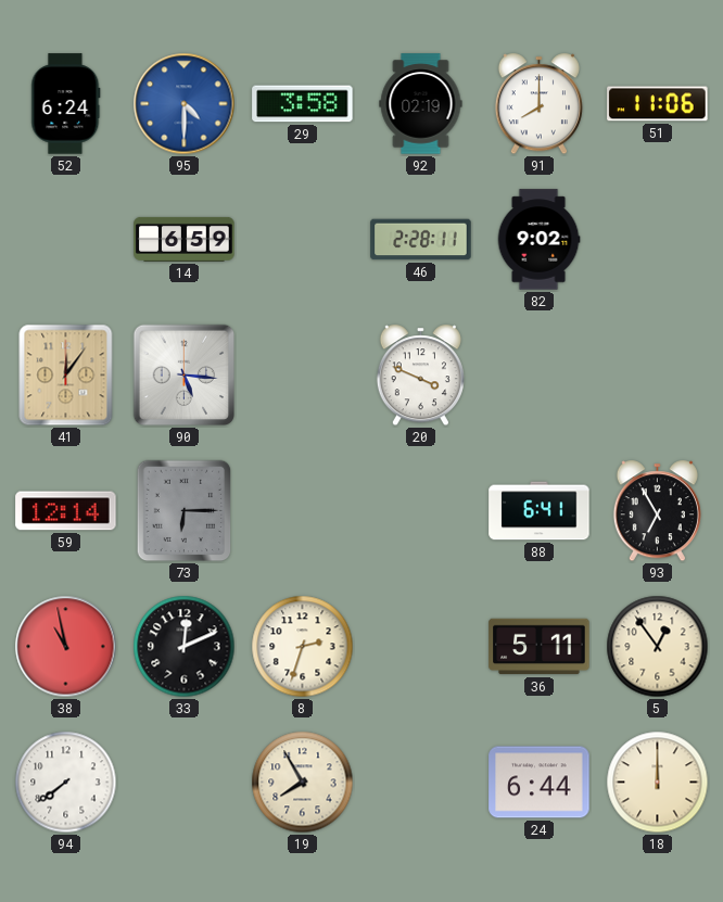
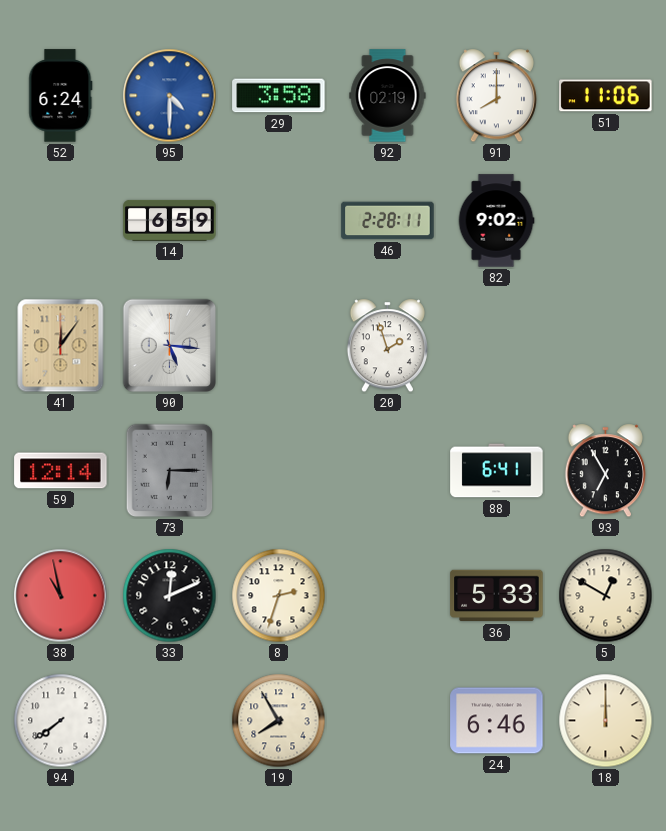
20: 3:49 -> 1:57 (387, 346)
36: 5:11 -> 5:33 (497, 596)
5: 12:54 -> 12:50 (606, 596)
24: 6:44 -> 6:46 (497, 721)
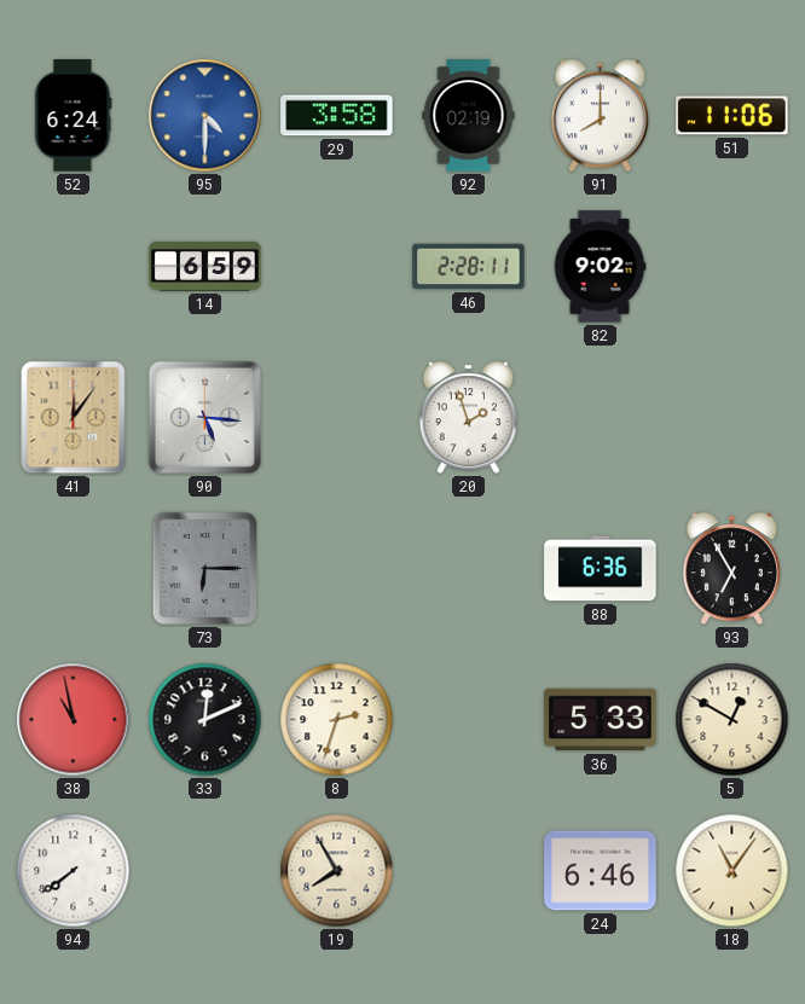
59: 12:14 -> none (61, 471)
88: 6:41 -> 6:36 (601, 569)
18: 12:00 -> 11:06 (732, 871)
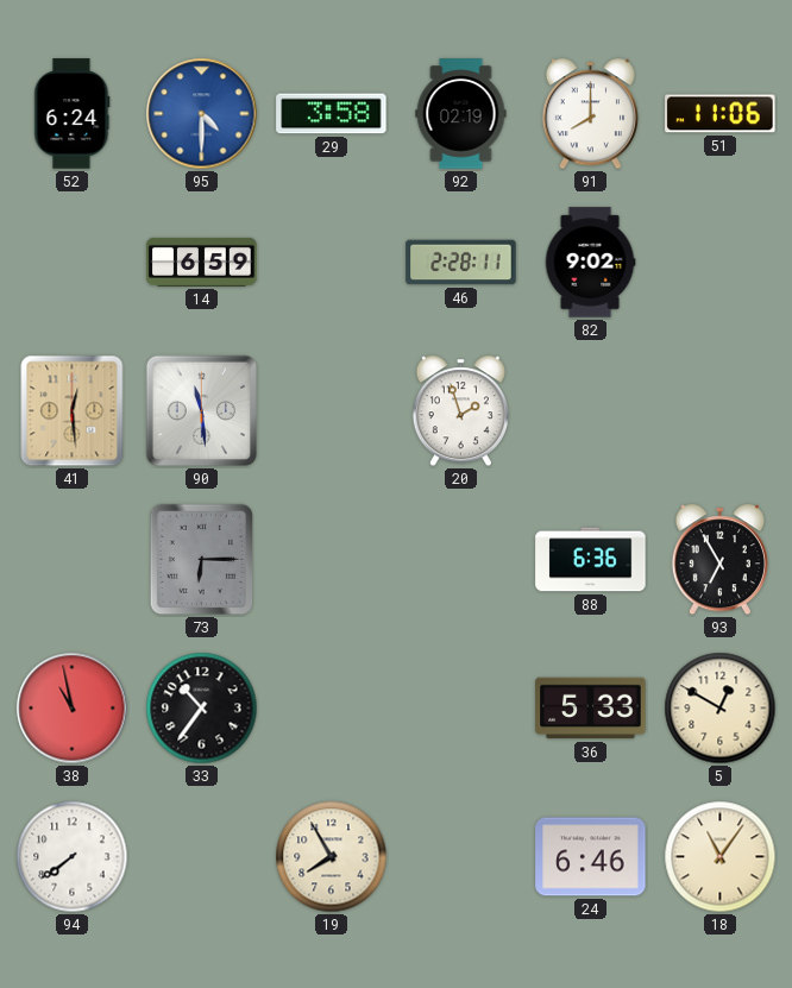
41: 12:06 -> 12:29 (73, 411)
90: 5:16 -> 11:29 (202, 411)
33: 12:11 -> 10:36 (202, 709)
8: 2:33 -> none (337, 720)
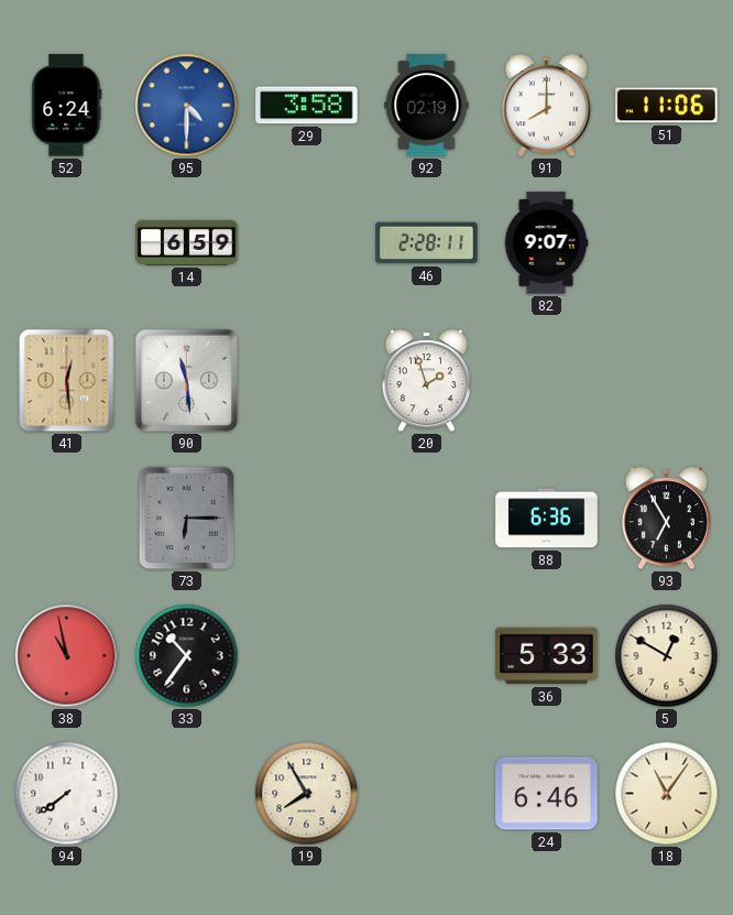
82: 9:02 -> 9:07 (546, 243)
